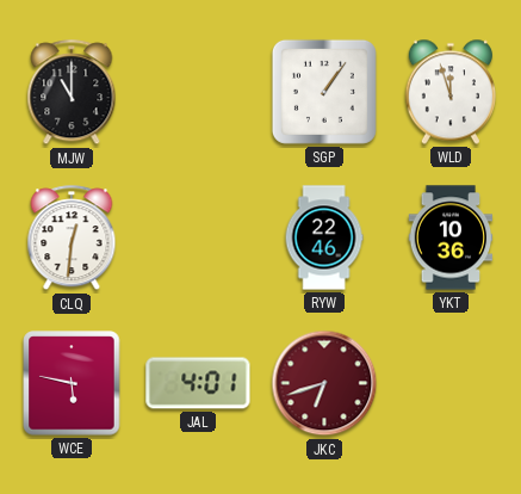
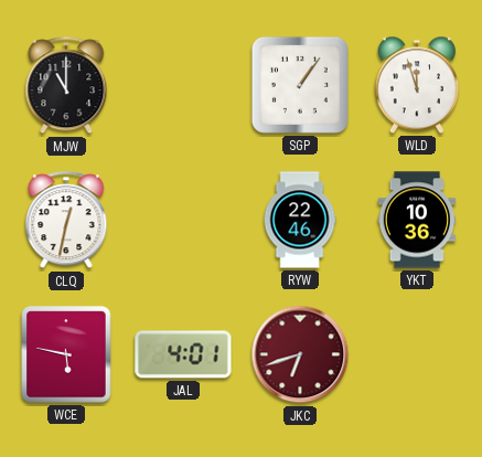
CLQ: 12:31 -> 12:32 (66, 221)
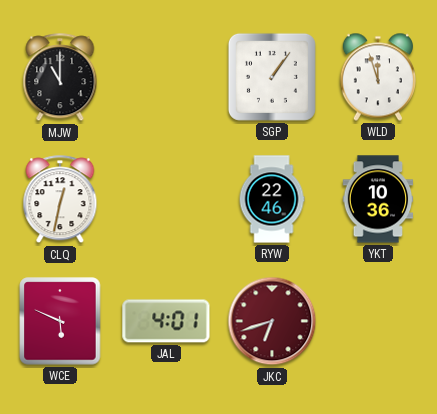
WCE: 5:47 -> 5:49 (60, 321)
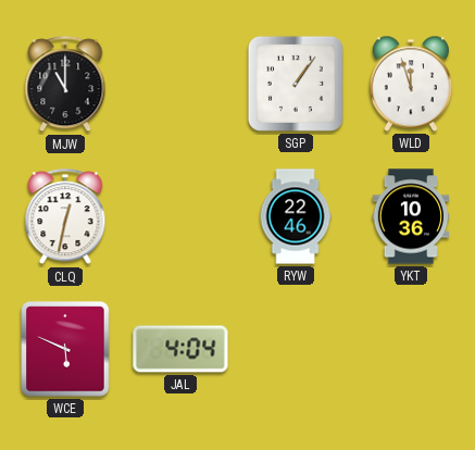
JAL: 4:01 -> 4:04 (180, 349)
JKC: 6:42 -> none (272, 321)
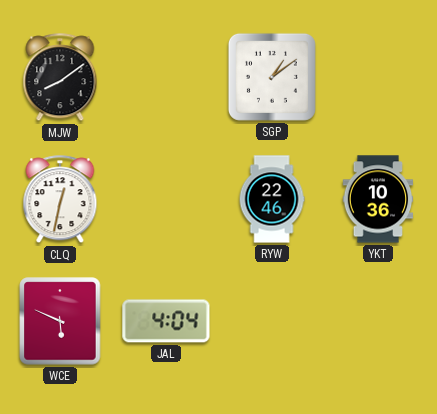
MJW: 11:00 -> 8:09 (60, 78)
SGP: 1:06 -> 1:09 (272, 77)
WLD: 11:57 -> none (411, 84)
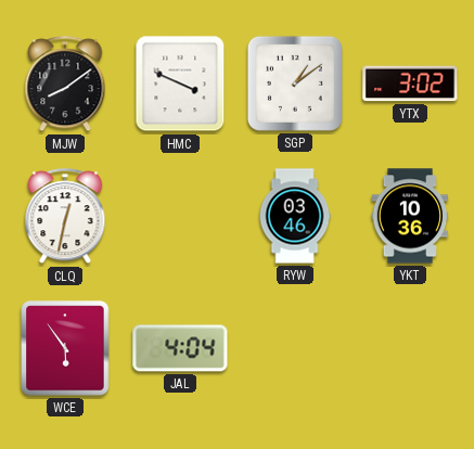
HMC: none -> 3:49 (180, 84)
YTX: none -> 3:02 (410, 84)
RYW: 22:46 -> 03:46 (295, 216)
WCE: 5:49 -> 5:54 (65, 348)
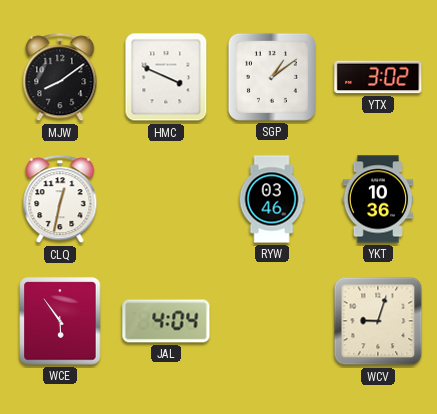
WCV: none -> 9:03 (378, 321)
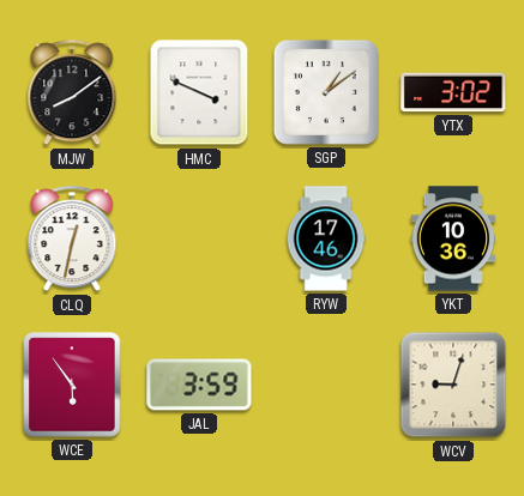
RYW: 03:46 -> 17:46 (326, 238)
JAL: 4:04 -> 3:59 (199, 385)
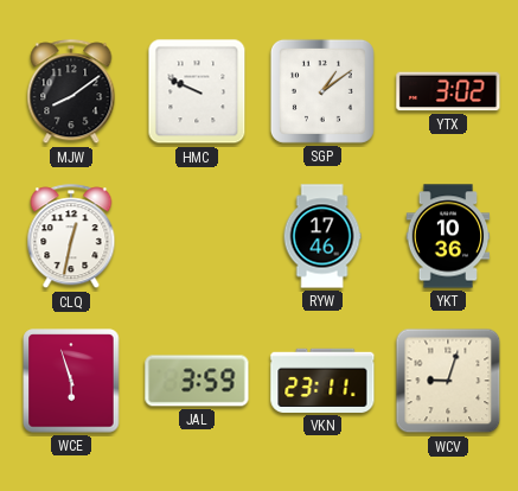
HMC: 3:49 -> 9:49 (197, 91)
WCE: 5:54 -> 5:57 (71, 381)
VKN: none -> 23:11 (322, 381)
